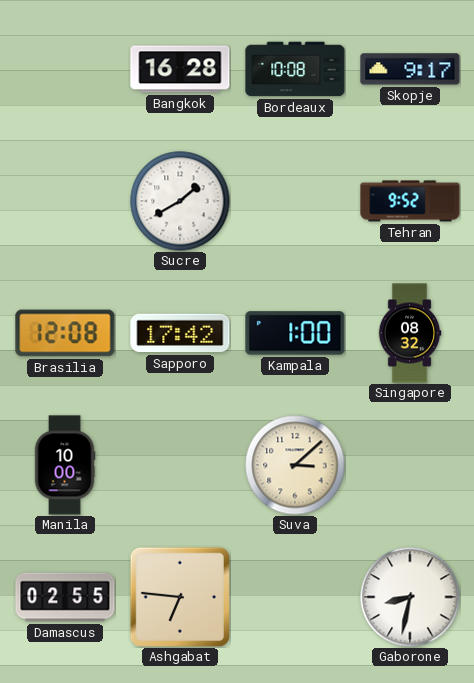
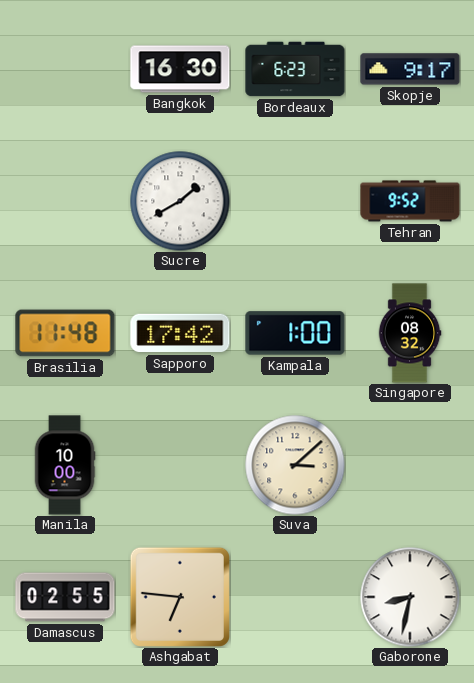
Bangkok: 16:28 -> 16:30 (180, 69)
Bordeaux: 10:08 -> 6:23 (295, 69)
Brasilia: 12:08 -> 11:48 (65, 333)
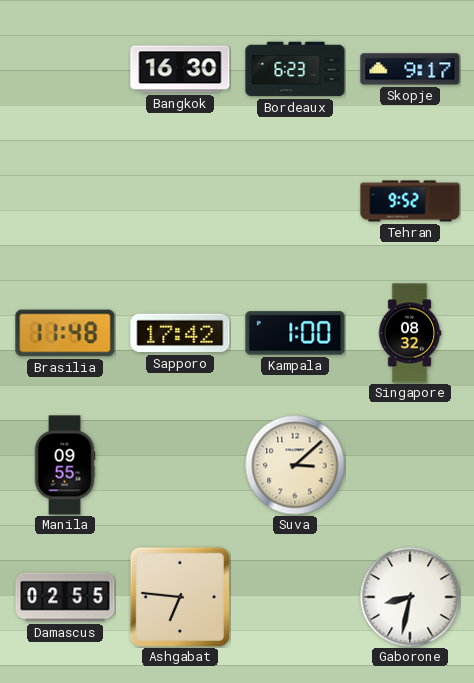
Sucre: 1:40 -> none (180, 201)
Manila: 10:00 -> 09:55 (65, 465)
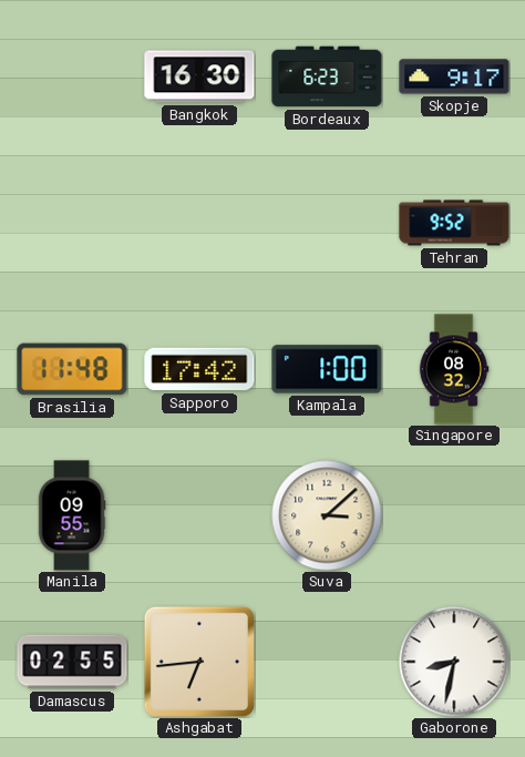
Ashgabat: 6:46 -> 6:44 (199, 662)
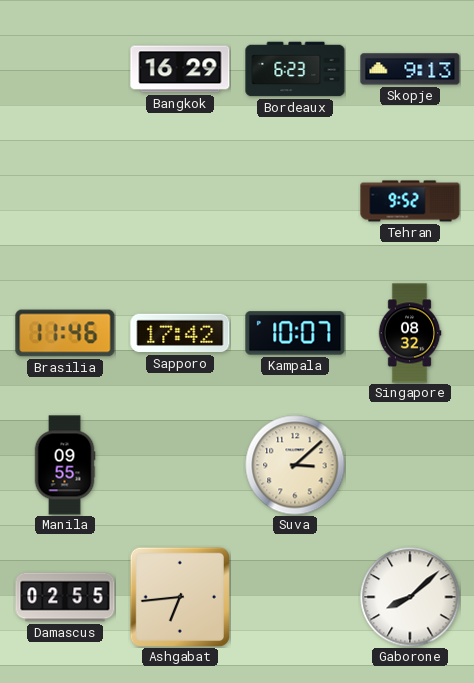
Bangkok: 16:30 -> 16:29 (180, 69)
Skopje: 9:17 -> 9:13 (410, 69)
Brasilia: 11:48 -> 11:46 (65, 333)
Kampala: 1:00 -> 10:07 (295, 333)
Gaborone: 8:32 -> 8:08 (410, 597)
